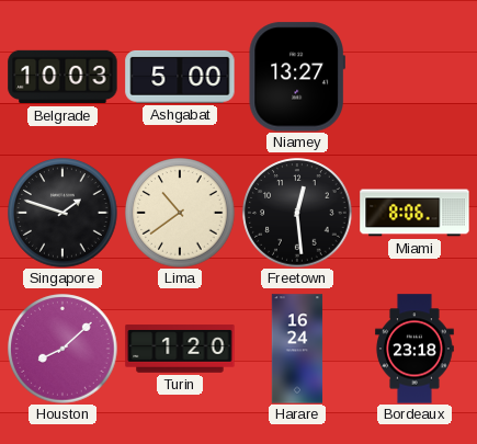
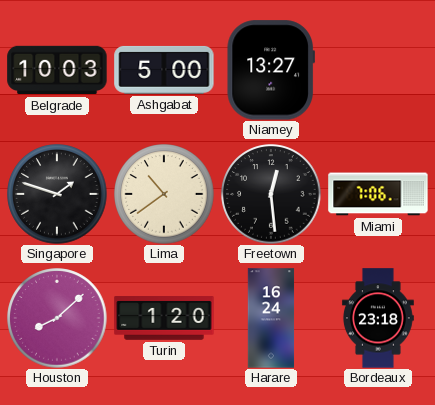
Miami: 8:06 -> 7:06 (378, 194)
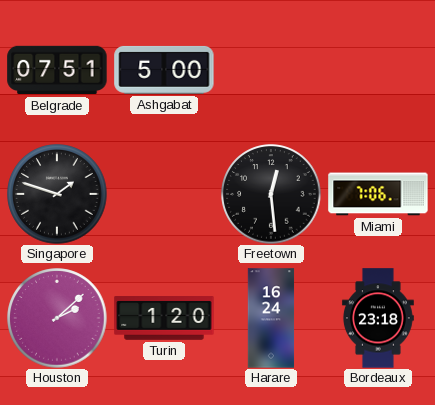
Belgrade: 10:03 -> 07:51 (57, 70)
Niamey: 13:27 -> none (270, 70)
Lima: 10:39 -> none (164, 194)
Houston: 8:08 -> 2:08 (57, 318)
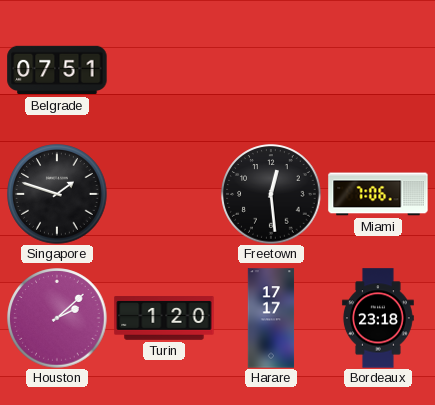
Ashgabat: 5:00 -> none (164, 70)
Harare: 16:24 -> 17:17 (271, 318)
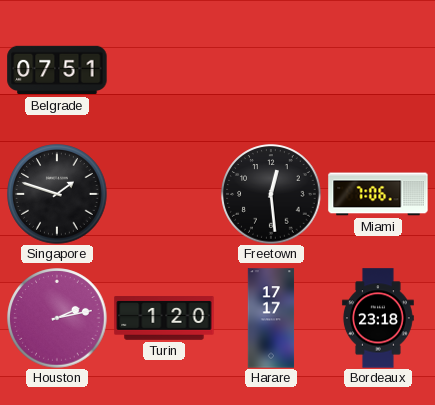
Houston: 2:08 -> 2:13 (57, 318)
